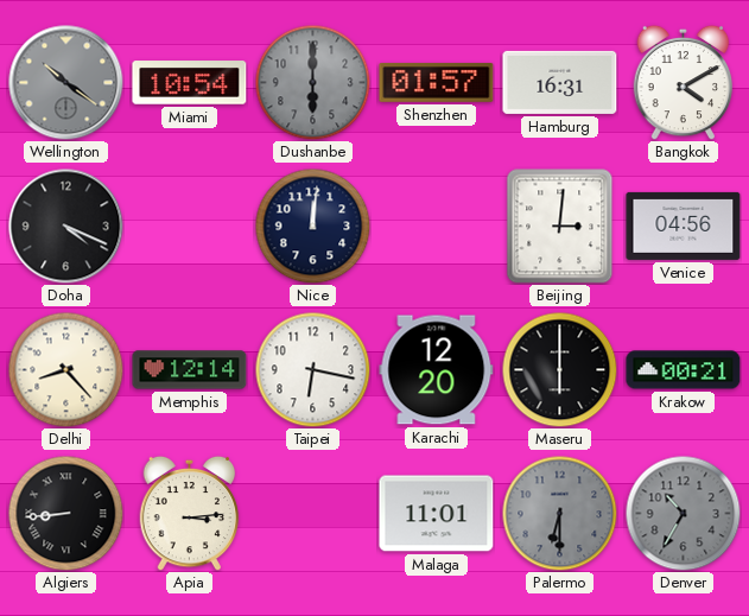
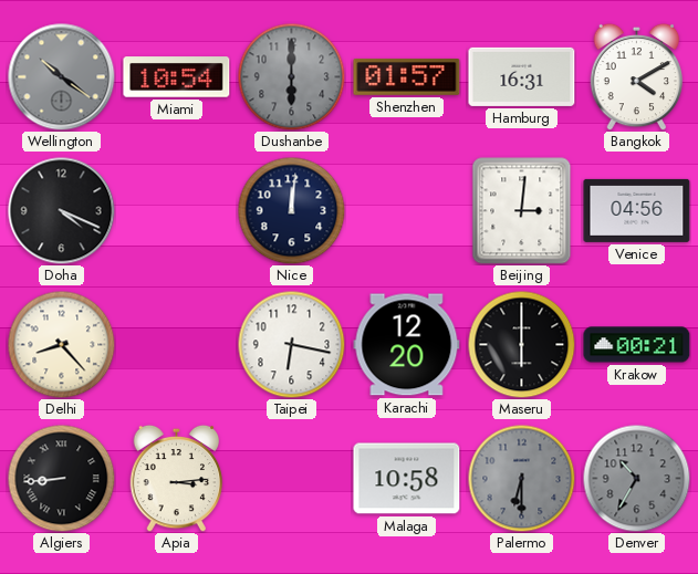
Memphis: 12:14 -> none (190, 370)
Malaga: 11:01 -> 10:58 (407, 479)
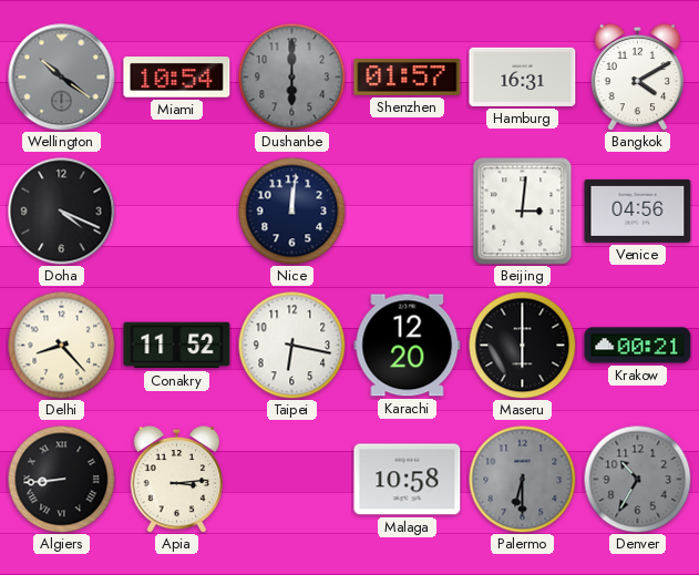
Conakry: none -> 11:52 (177, 346)
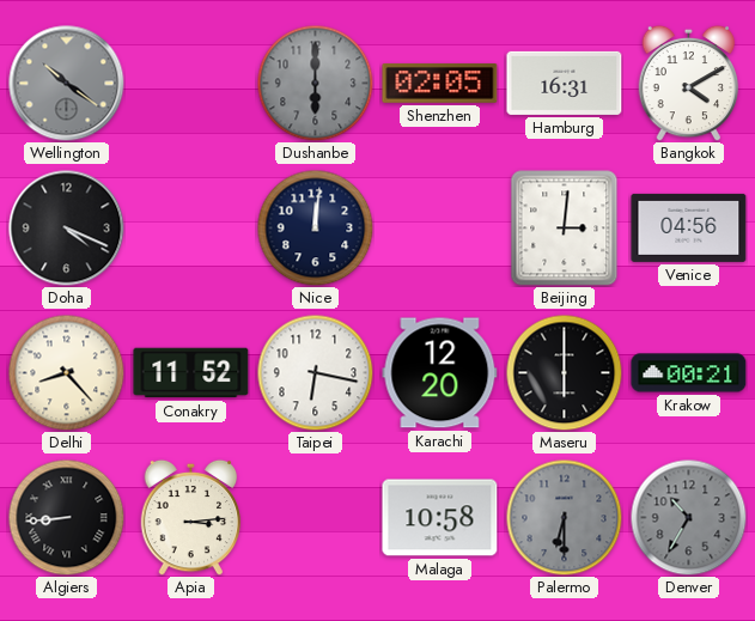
Miami: 10:54 -> none (177, 78)
Shenzhen: 01:57 -> 02:05 (440, 83)
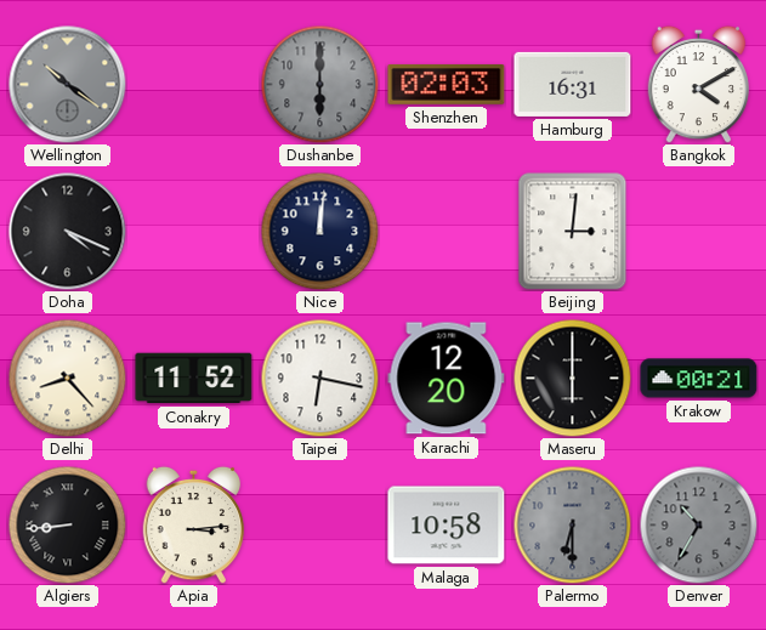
Shenzhen: 02:05 -> 02:03 (447, 84)
Venice: 04:56 -> none (689, 227)
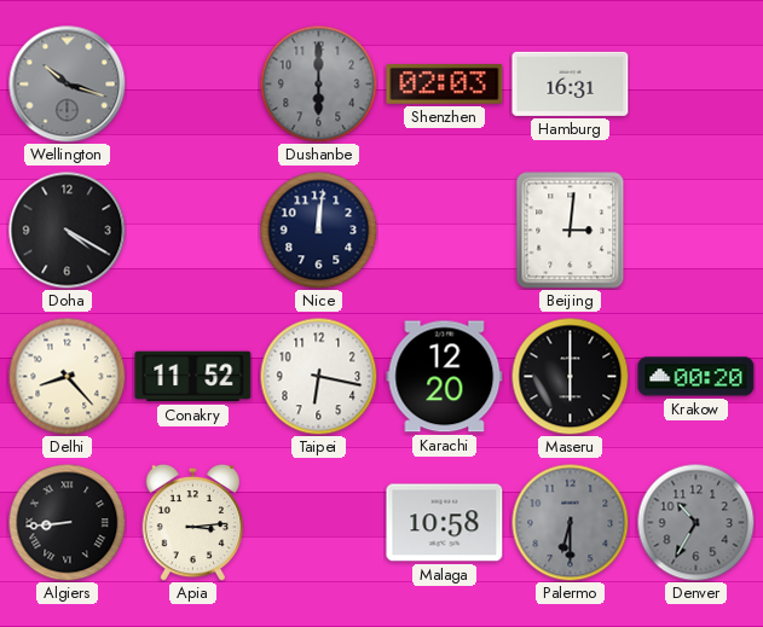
Wellington: 10:21 -> 10:18 (68, 85)
Bangkok: 4:10 -> none (699, 84)
Doha: 4:19 -> 4:20 (68, 231)
Krakow: 00:21 -> 00:20 (696, 377)
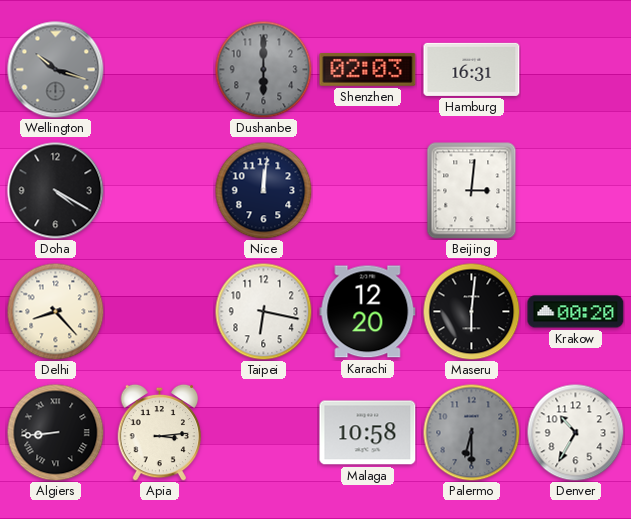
Conakry: 11:52 -> none (193, 377)
Maseru: 6:00 -> 6:01 (471, 311)
Denver dial: grey -> white (575, 432)
